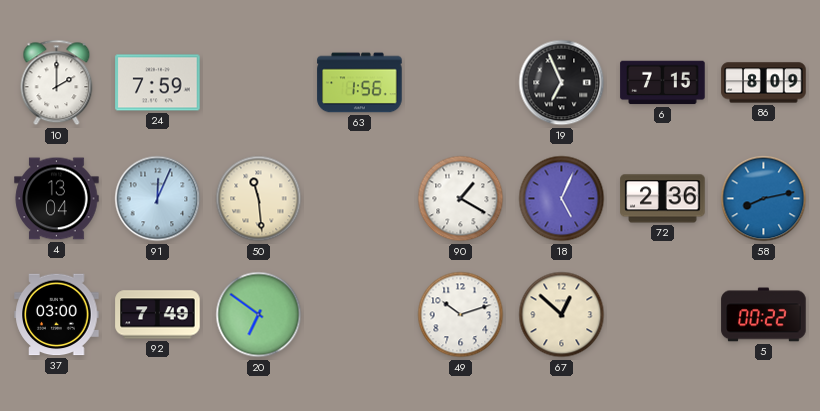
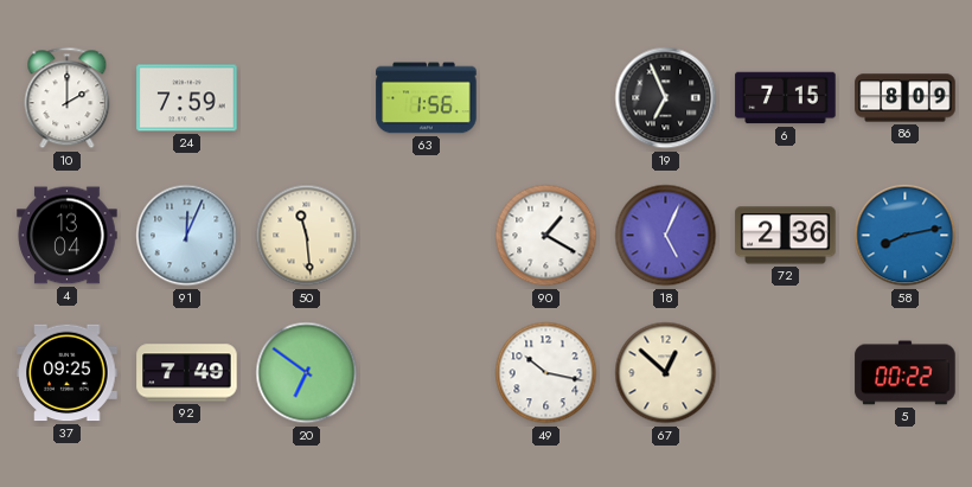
37: 03:00 -> 09:25 (68, 373)
49: 10:12 -> 10:17 (546, 373)
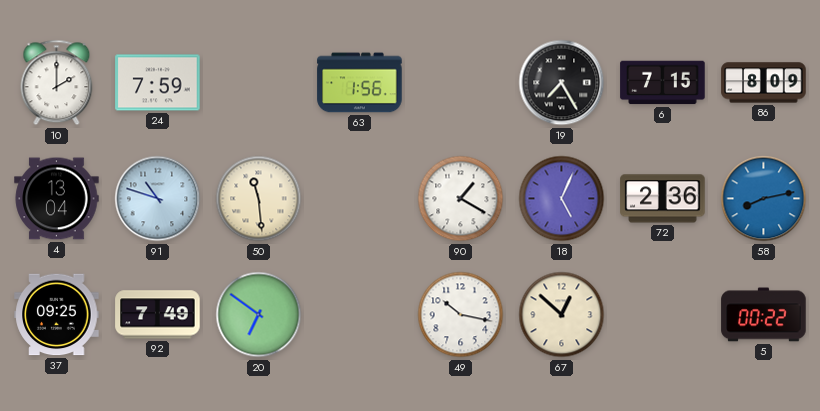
19: 6:56 -> 7:25 (562, 83)
91: 12:04 -> 10:48 (158, 199)
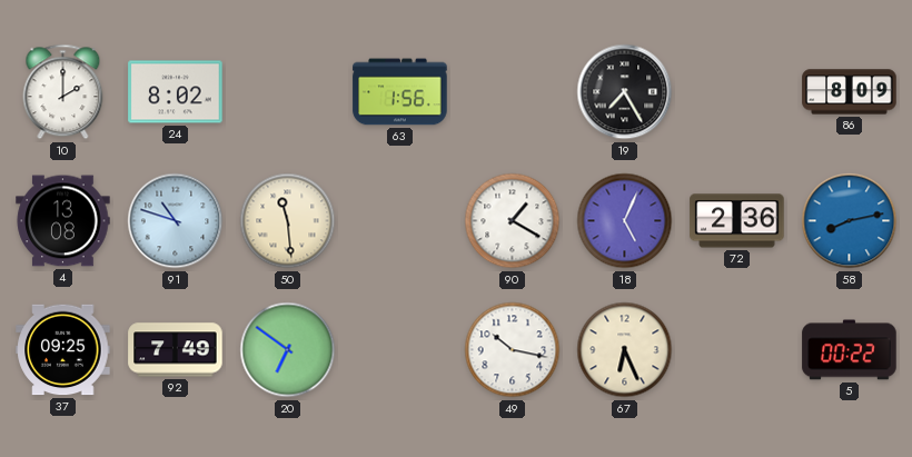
24: 7:59 -> 8:02 (176, 92)
6: 7:15 -> none (663, 83)
4: 13:04 -> 13:08 (63, 221)
67: 12:52 -> 6:26 (625, 350)
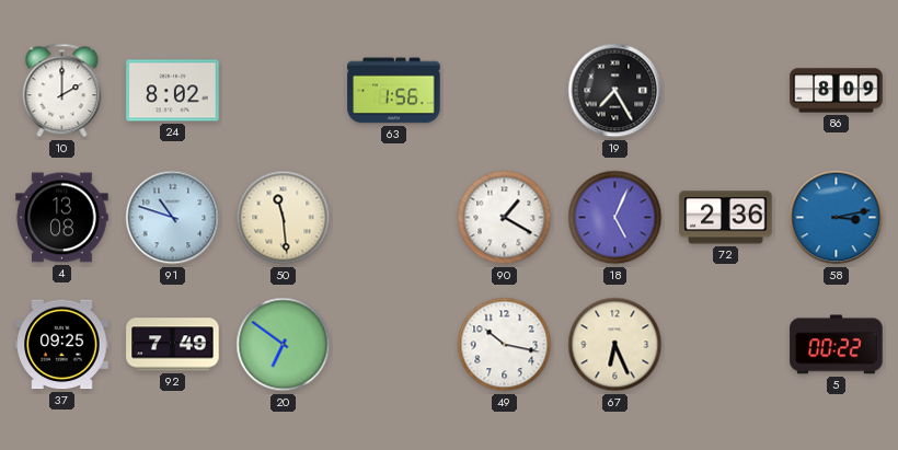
58: 8:13 -> 3:13 (837, 218)
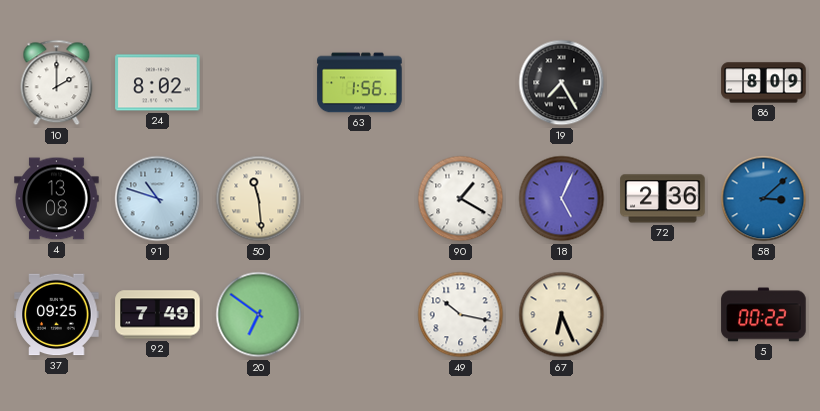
58: 3:13 -> 3:08 (764, 199)
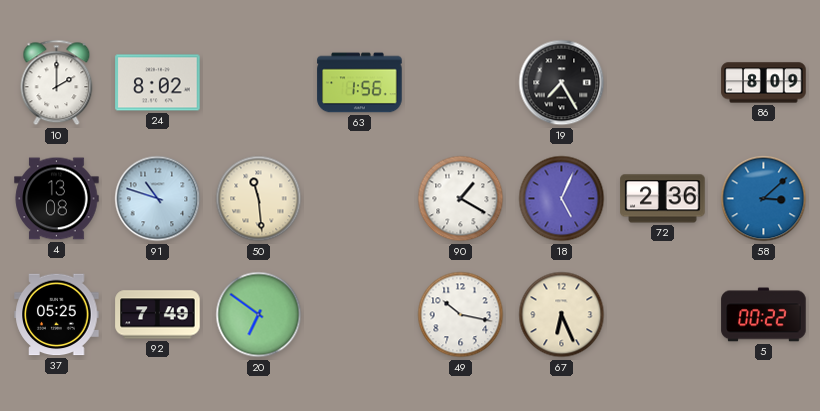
37: 09:25 -> 05:25 (57, 315)
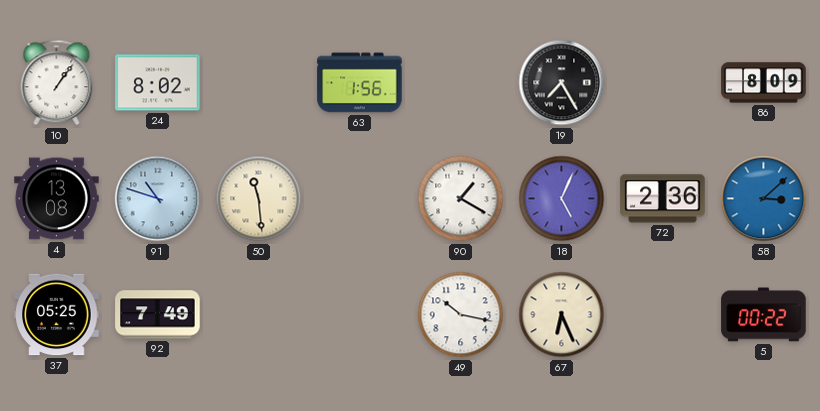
10: 2:00 -> 1:06 (57, 83)
20: 6:51 -> none (259, 315)
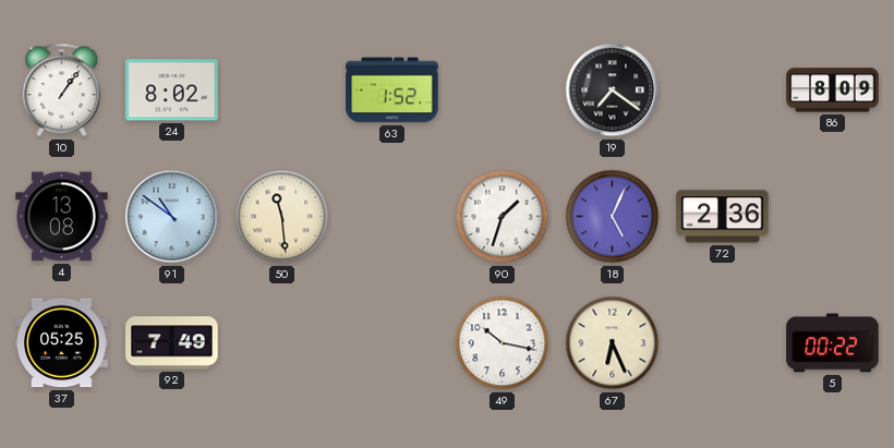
63: 1:56 -> 1:52 (392, 90)
19: 7:25 -> 7:21 (613, 90)
91: 10:48 -> 10:51 (172, 217)
90: 1:20 -> 1:33 (503, 217)
58: 3:08 -> none (764, 199)
